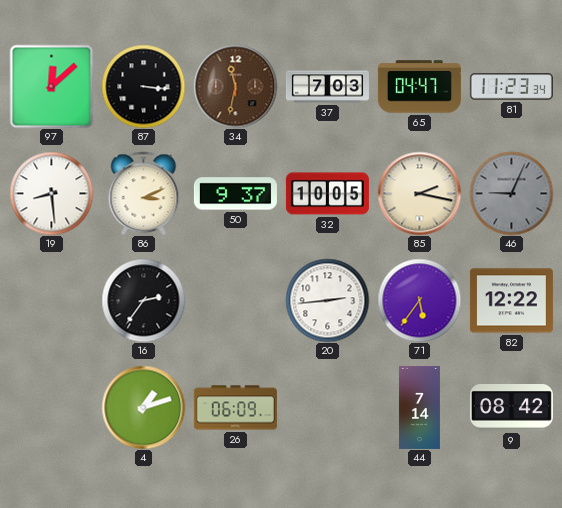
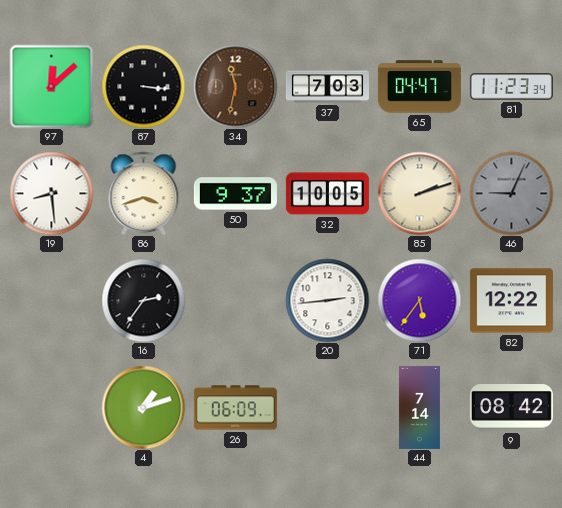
86: 3:11 -> 3:42 (144, 193)
85: 2:17 -> 2:12 (419, 193)
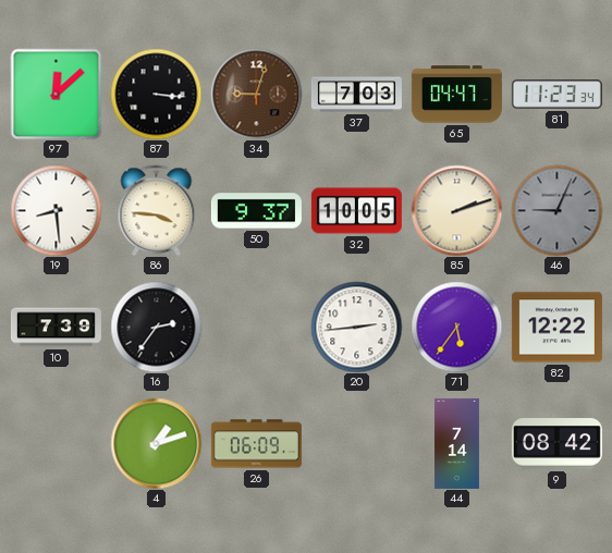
34: 11:32 -> 9:03 (256, 94)
86: 3:42 -> 3:46 (157, 210)
10: none -> 7:39 (56, 328)
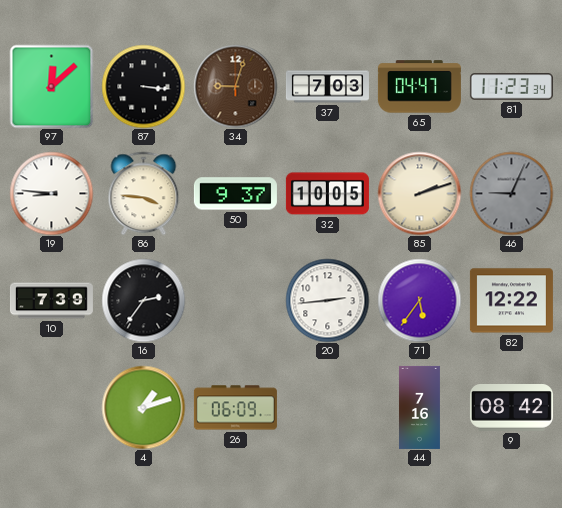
19: 8:29 -> 8:46 (51, 193)
44: 7:14 -> 7:16 (419, 407)
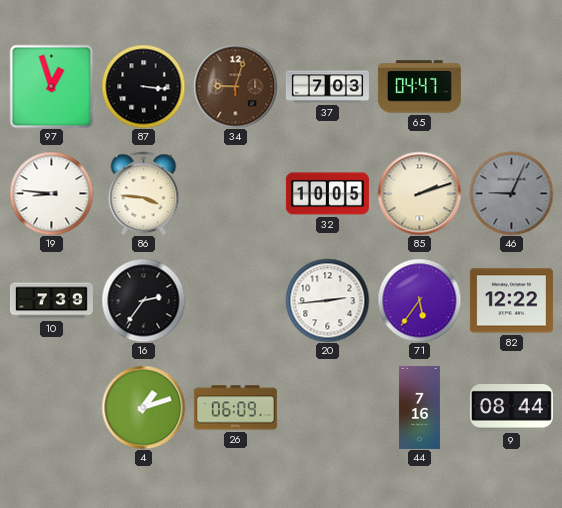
97: 12:08 -> 12:57 (51, 86)
81: 11:23 -> none (511, 87)
50: 9:37 -> none (235, 194)
9: 08:42 -> 08:44 (511, 408)
